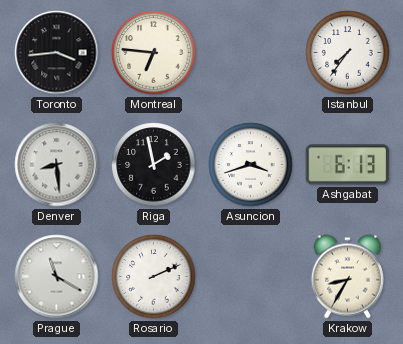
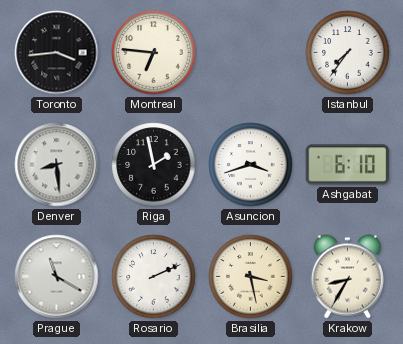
Ashgabat: 6:13 -> 6:10 (348, 165)
Brasilia: none -> 3:28 (251, 277)
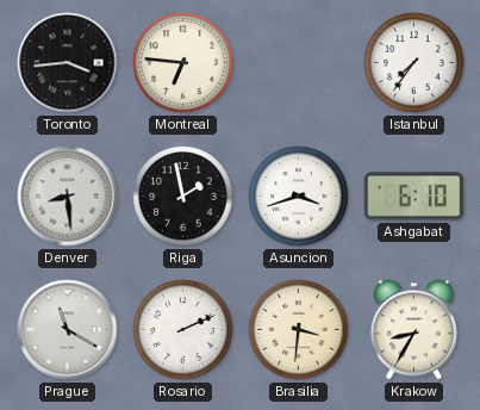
Brasilia: 3:28 -> 3:31 (299, 330)
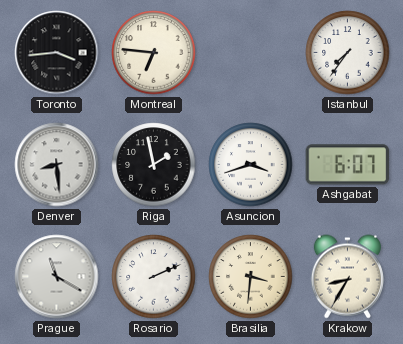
Ashgabat: 6:10 -> 6:07 (348, 165)
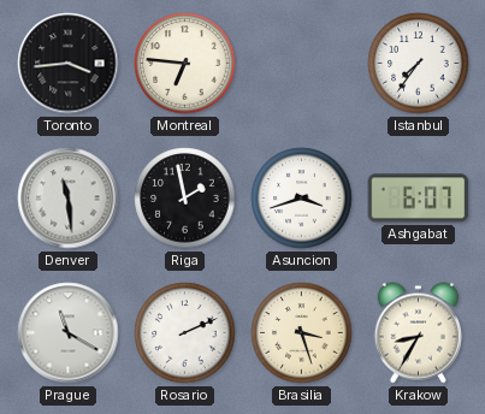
Denver: 8:29 -> 11:29 (69, 199)
Brasilia: 3:31 -> 3:27 (302, 333)
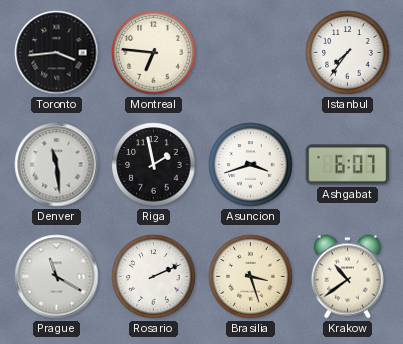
Krakow: 8:35 -> 10:39 (347, 277)
